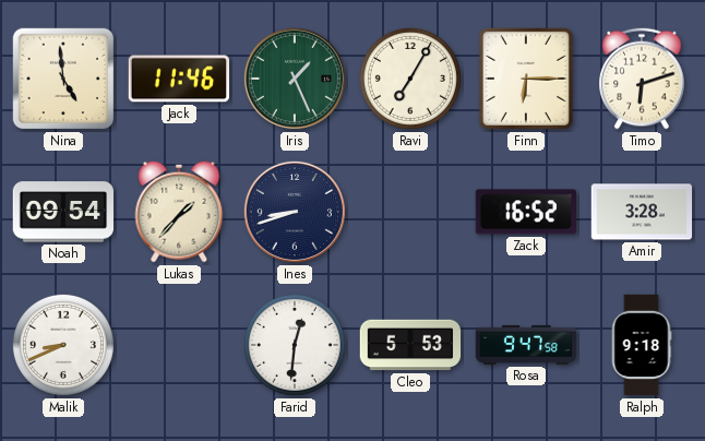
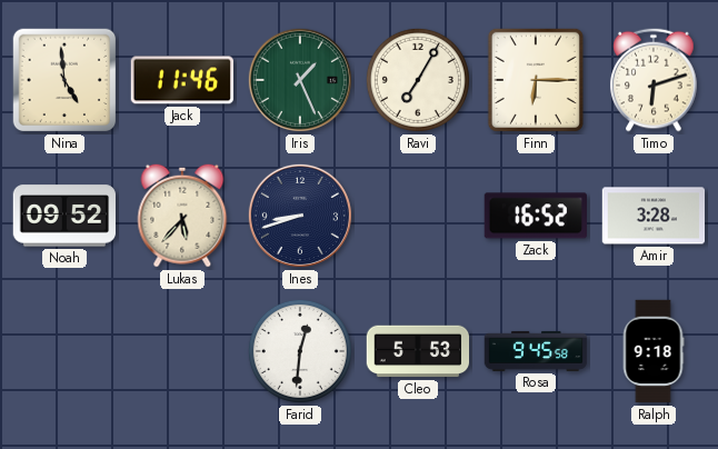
Noah: 09:54 -> 09:52 (63, 216)
Lukas: 1:37 -> 5:37 (182, 216)
Malik: 8:41 -> none (63, 345)
Rosa: 9:47 -> 9:45 (536, 351)
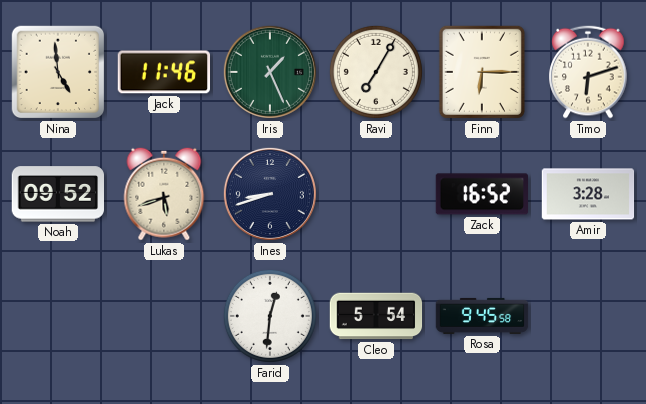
Lukas: 5:37 -> 5:42 (164, 194)
Cleo: 5:53 -> 5:54 (376, 316)
Ralph: 9:18 -> none (654, 351)
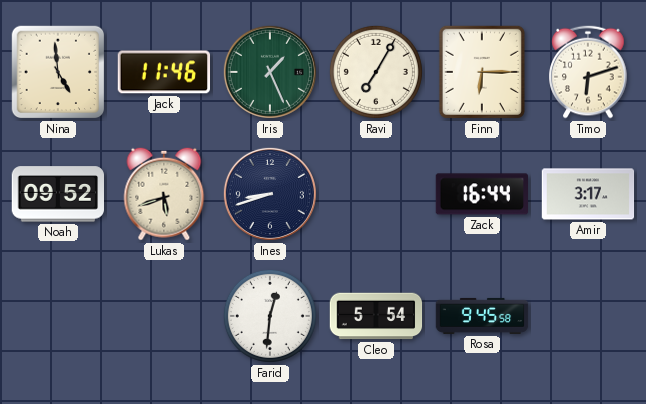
Zack: 16:52 -> 16:44 (481, 194)
Amir: 3:28 -> 3:17 (588, 194)
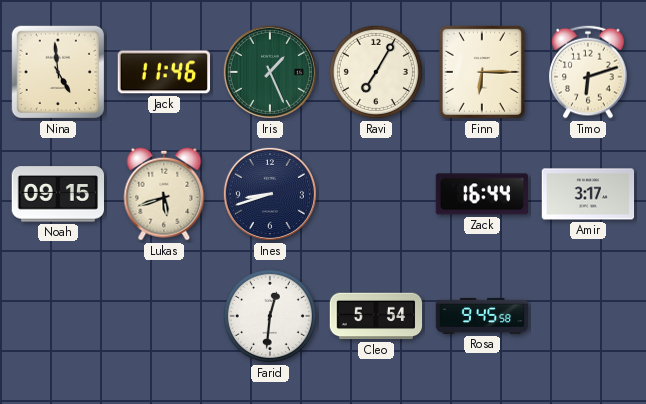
Noah: 09:52 -> 09:15 (57, 194)
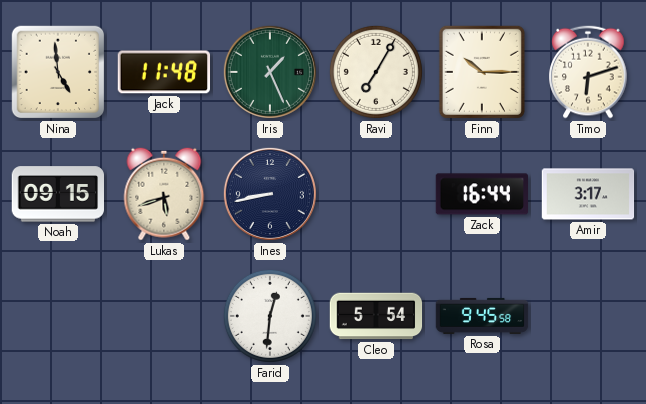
Jack: 11:46 -> 11:48 (163, 72)
Finn: 6:15 -> 10:15 (482, 72)
Ines: 8:42 -> 8:43 (270, 194)
